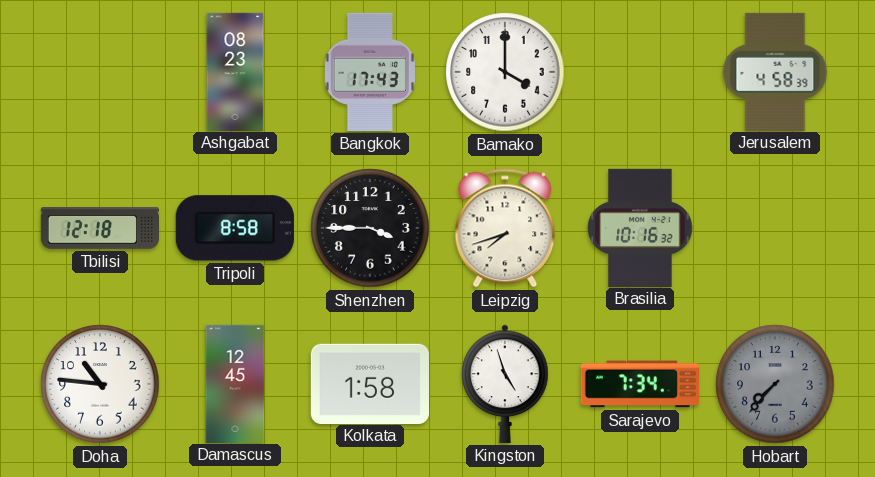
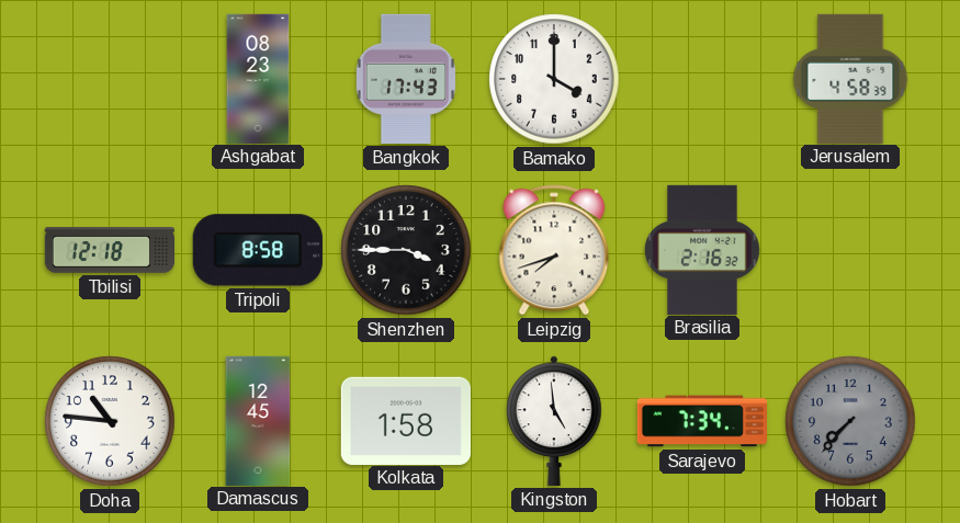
Brasilia: 10:16 -> 2:16 (702, 249)
Kingston: 4:57 -> 4:59 (554, 421)
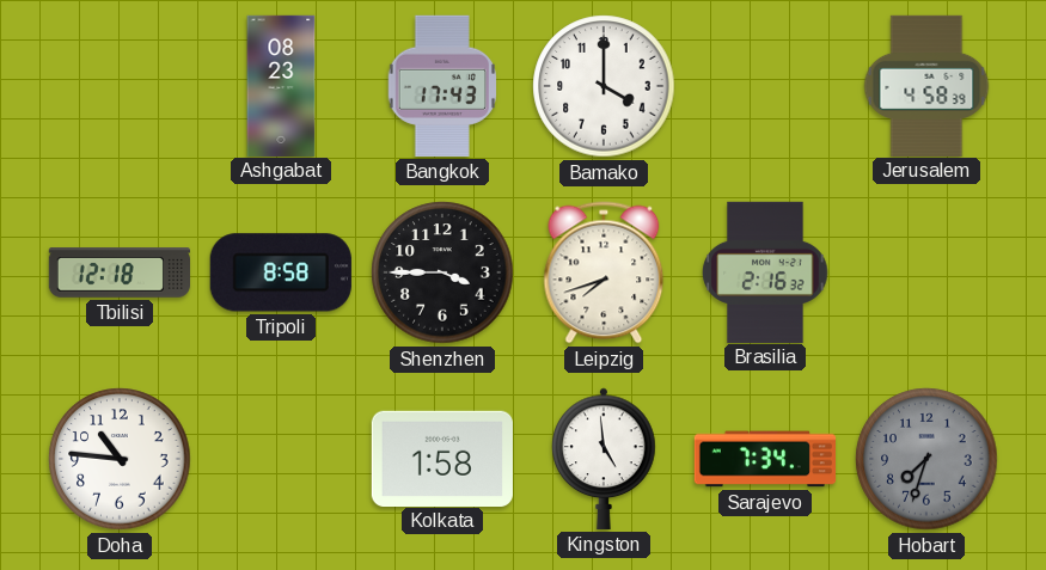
Damascus: 12:45 -> none (258, 420)
Hobart: 7:37 -> 7:33 (926, 459)
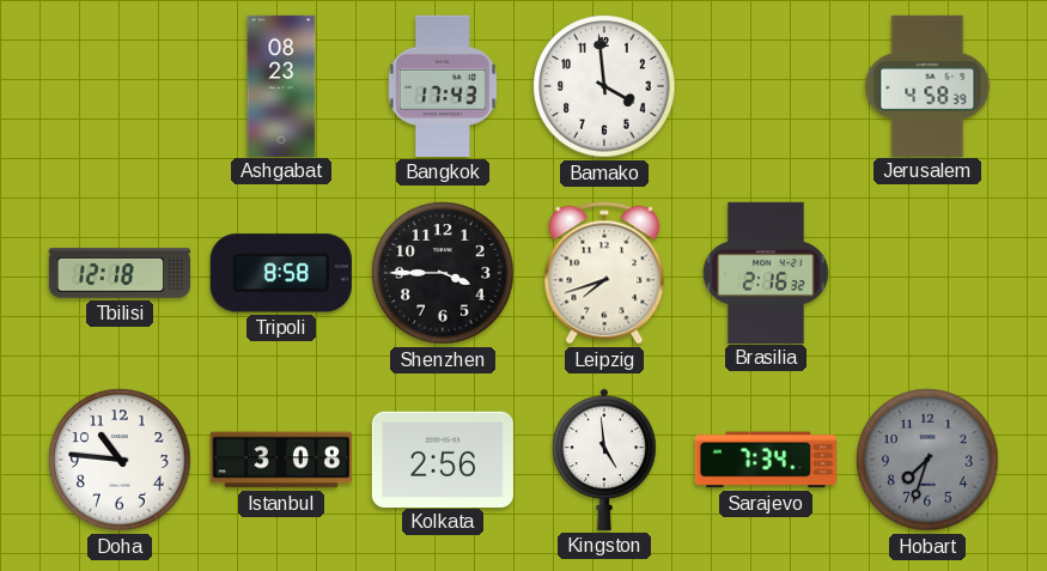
Bamako: 4:00 -> 3:59 (604, 86)
Istanbul: none -> 3:08 (280, 460)
Kolkata: 1:58 -> 2:56 (443, 458)
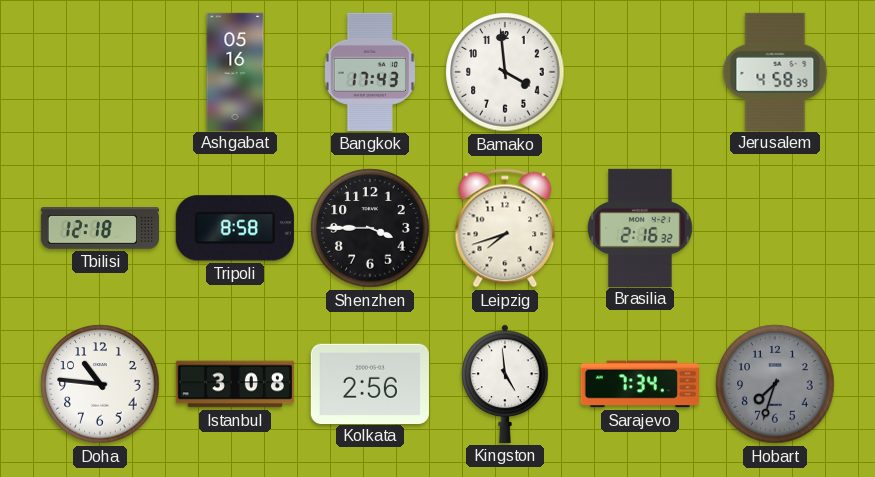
Ashgabat: 08:23 -> 05:16 (235, 71)
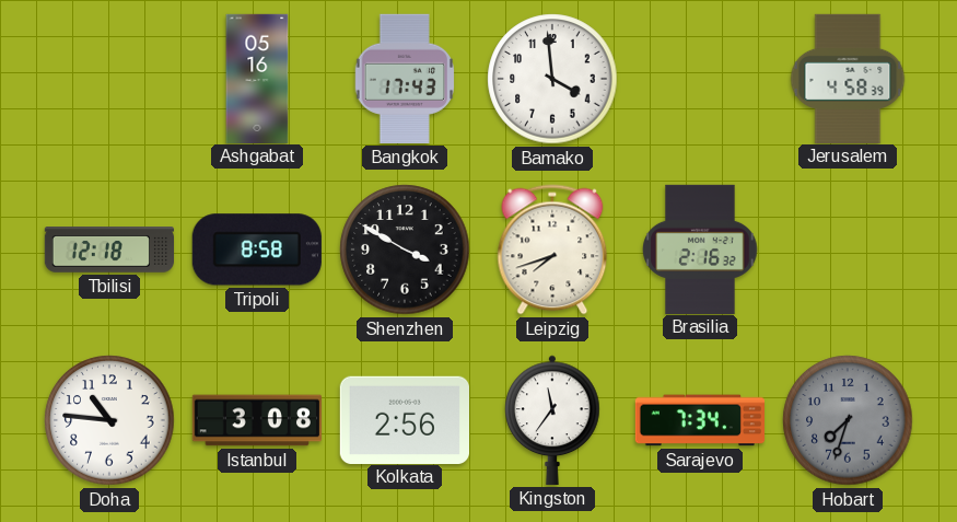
Shenzhen: 3:45 -> 3:50 (405, 250)
Kingston: 4:59 -> 11:36 (552, 420)
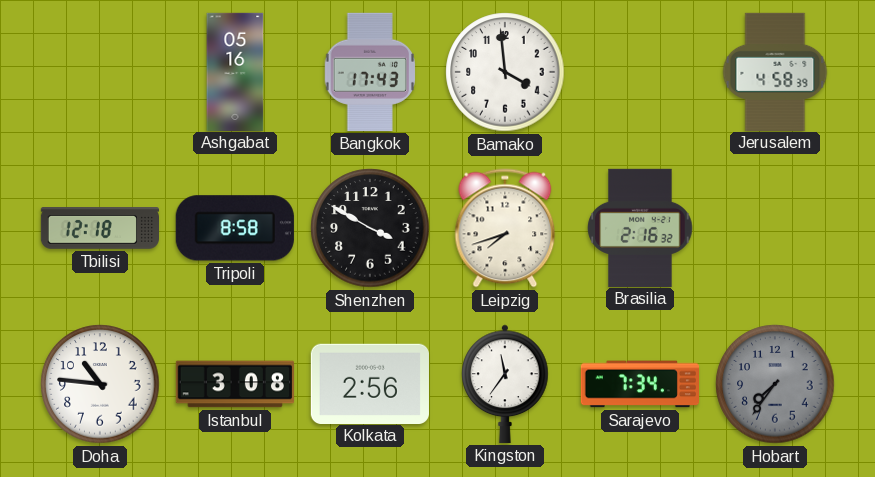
Hobart: 7:33 -> 7:36 (775, 384)
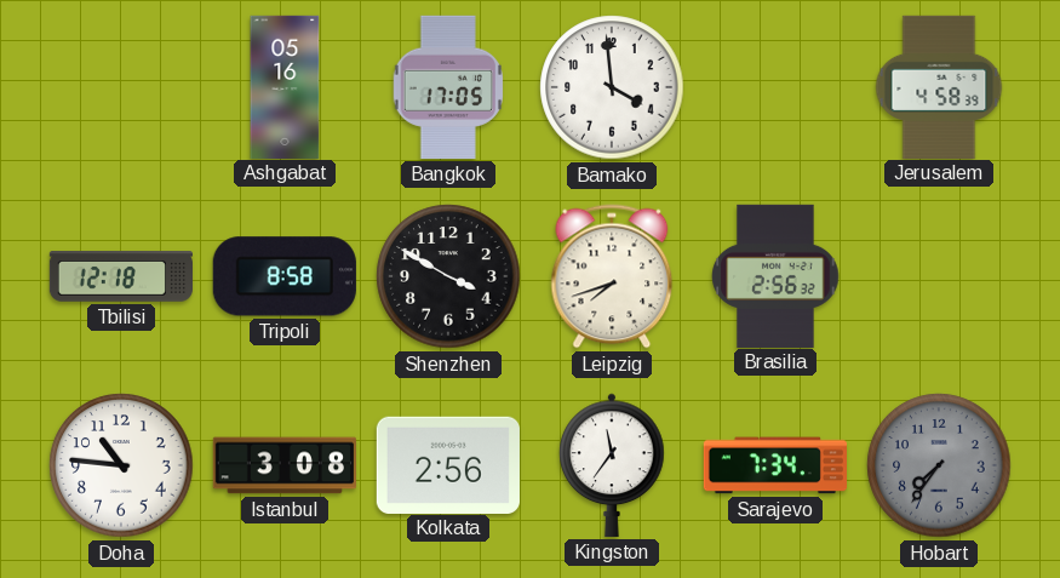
Bangkok: 17:43 -> 17:05 (447, 87)
Brasilia: 2:16 -> 2:56 (775, 275)
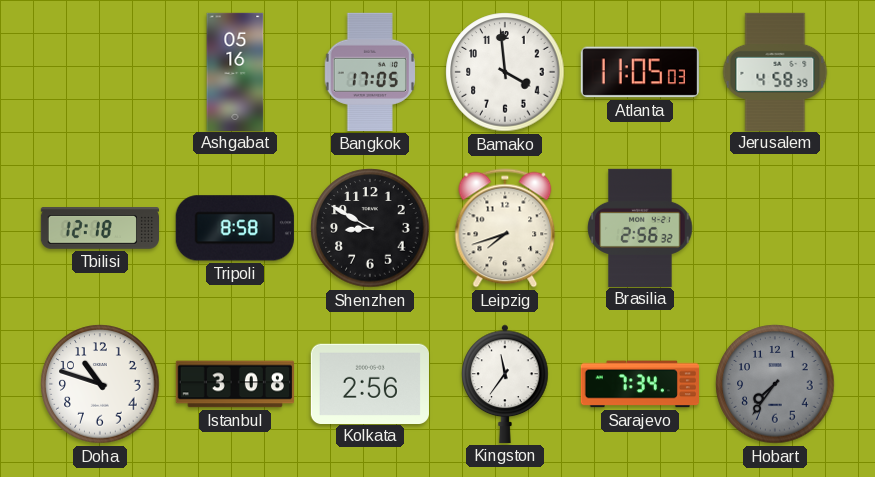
Atlanta: none -> 11:05 (640, 72)
Shenzhen: 3:50 -> 8:50 (370, 228)
Doha: 10:46 -> 10:48 (100, 384)
